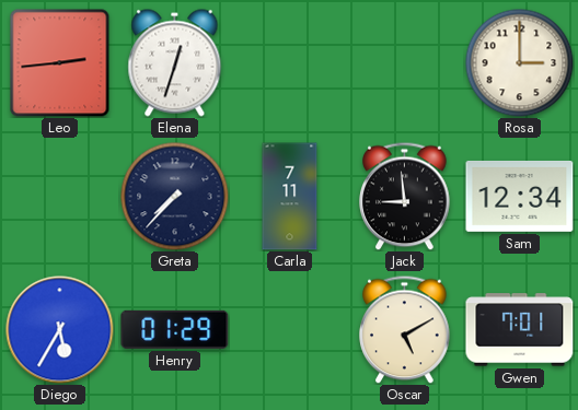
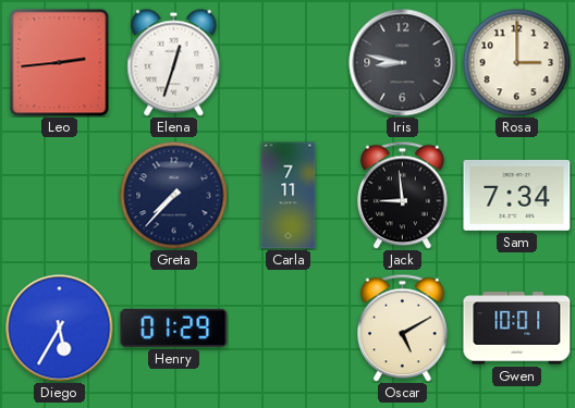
Iris: none -> 8:47 (403, 63)
Sam: 12:34 -> 7:34 (517, 195)
Gwen: 7:01 -> 10:01 (517, 329)
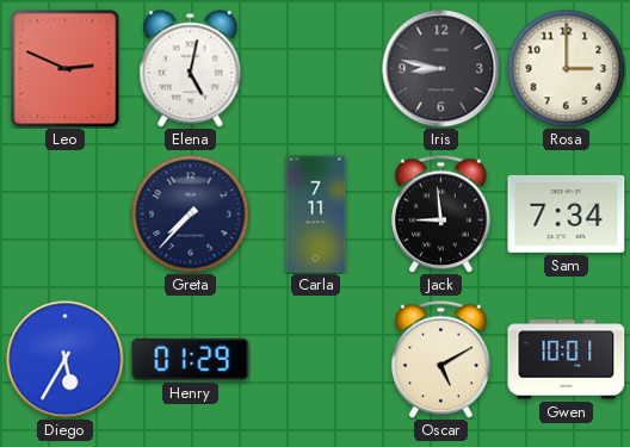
Leo: 2:44 -> 2:49 (66, 69)
Elena: 12:33 -> 5:02 (191, 69)
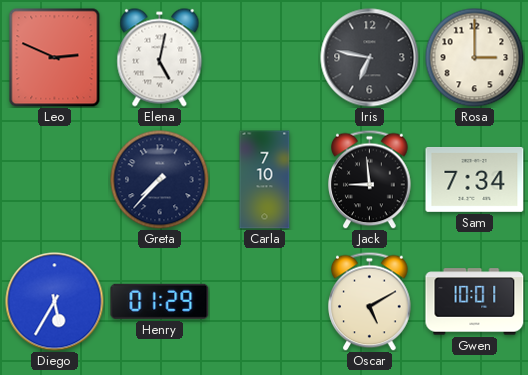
Iris: 8:47 -> 6:47 (370, 58)
Carla: 7:11 -> 7:10 (265, 180)
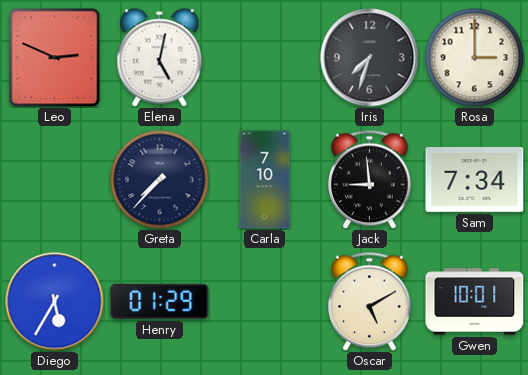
Iris: 6:47 -> 7:33 (370, 58)
